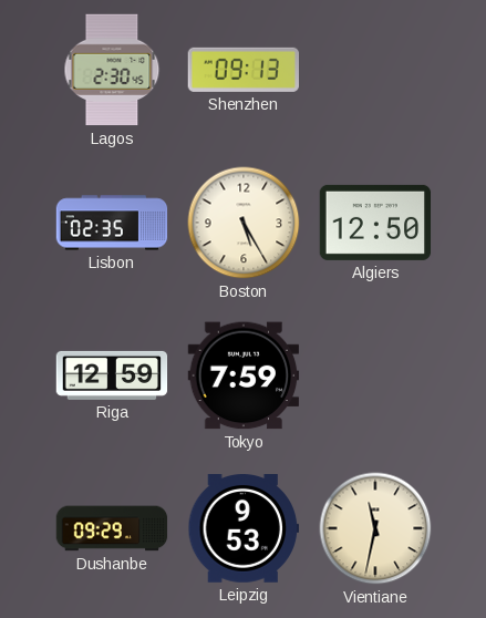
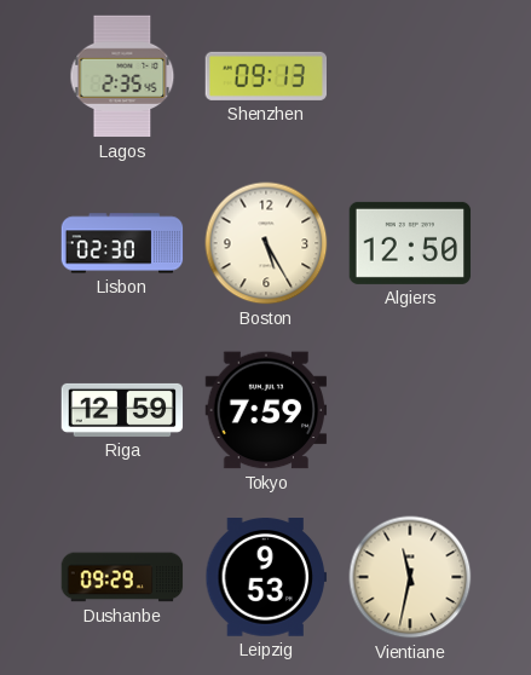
Lagos: 2:30 -> 2:35 (122, 76)
Lisbon: 02:35 -> 02:30 (122, 243)
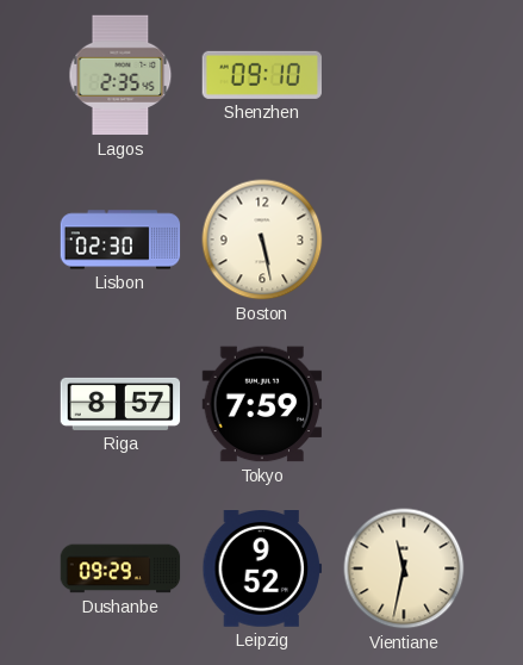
Shenzhen: 09:13 -> 09:10 (261, 75)
Boston: 5:25 -> 5:28 (262, 240)
Algiers: 12:50 -> none (410, 243)
Riga: 12:59 -> 8:57 (120, 404)
Leipzig: 9:53 -> 9:52 (262, 570)
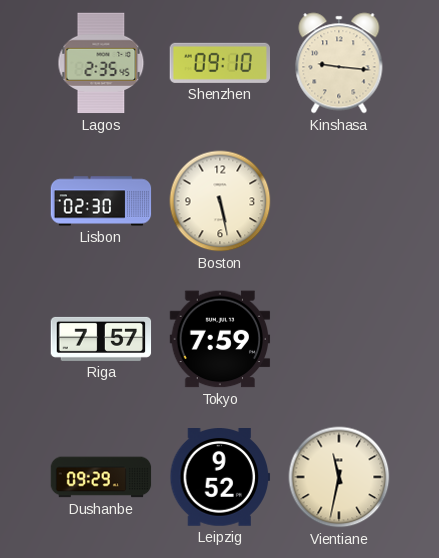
Kinshasa: none -> 9:16 (339, 63)
Riga: 8:57 -> 7:57 (101, 339)
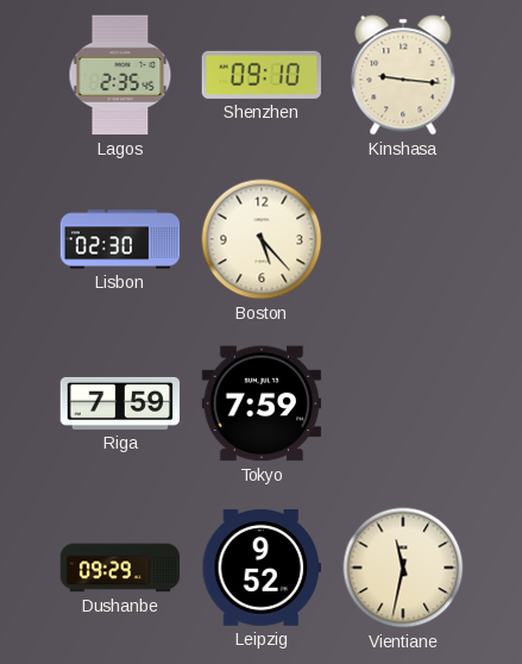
Boston: 5:28 -> 5:23 (262, 239)
Riga: 7:57 -> 7:59 (120, 403)
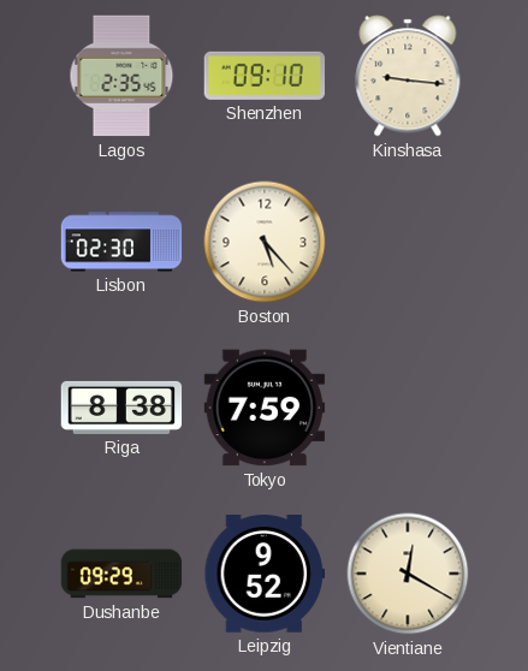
Riga: 7:59 -> 8:38 (121, 408)
Vientiane: 11:32 -> 12:20 (408, 574)
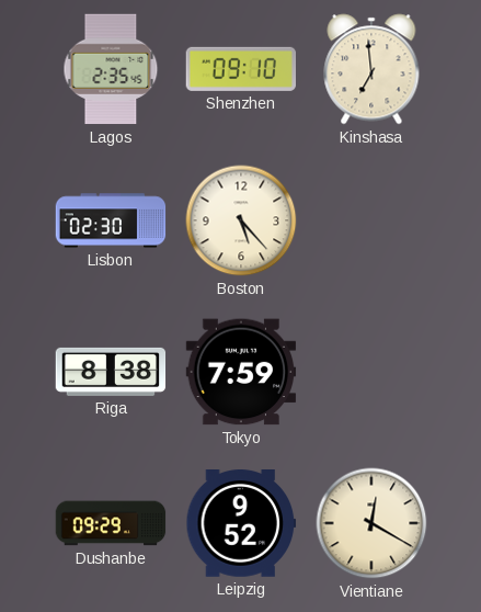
Kinshasa: 9:16 -> 6:59 (371, 69)
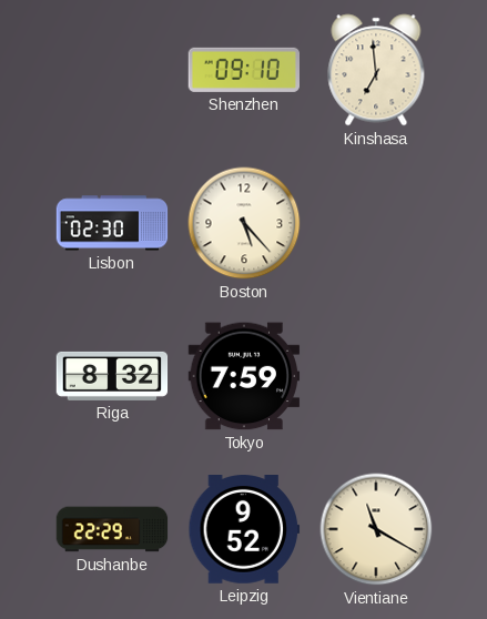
Lagos: 2:35 -> none (111, 69)
Riga: 8:38 -> 8:32 (112, 376)
Dushanbe: 09:29 -> 22:29 (112, 529)
Vientiane: 12:20 -> 11:20 (376, 529)
